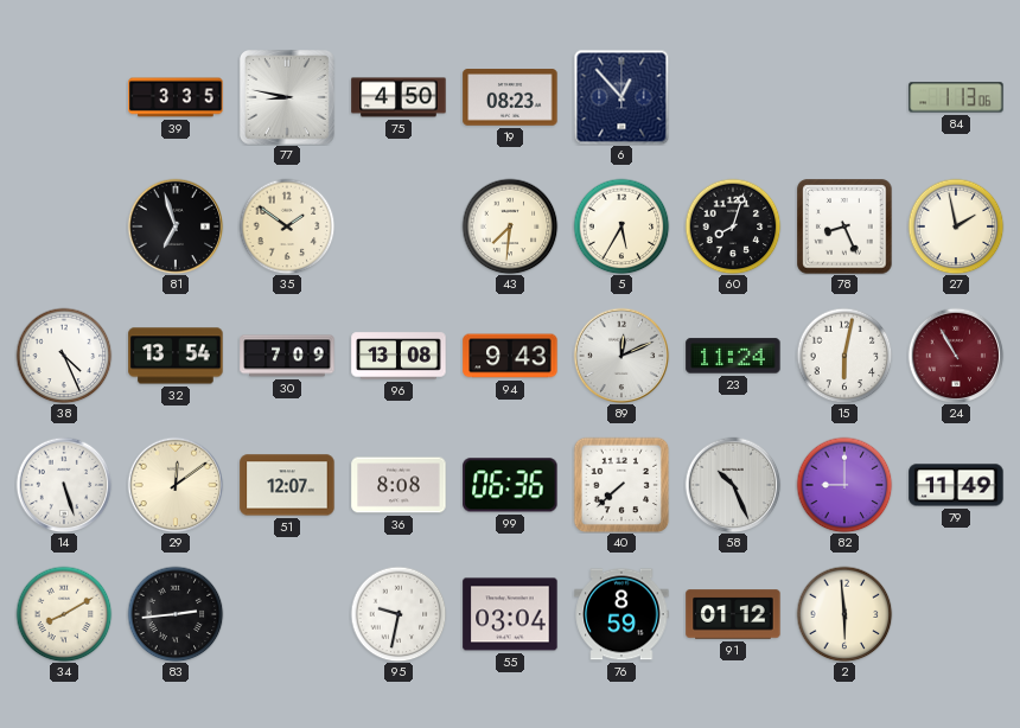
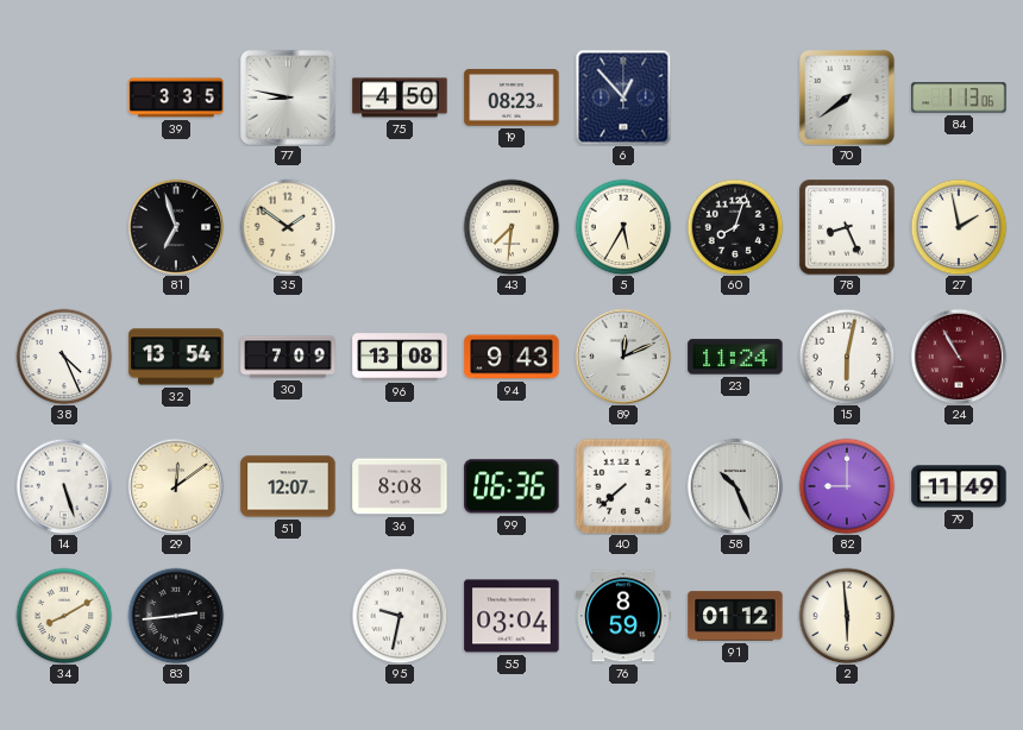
70: none -> 7:39 (848, 99)
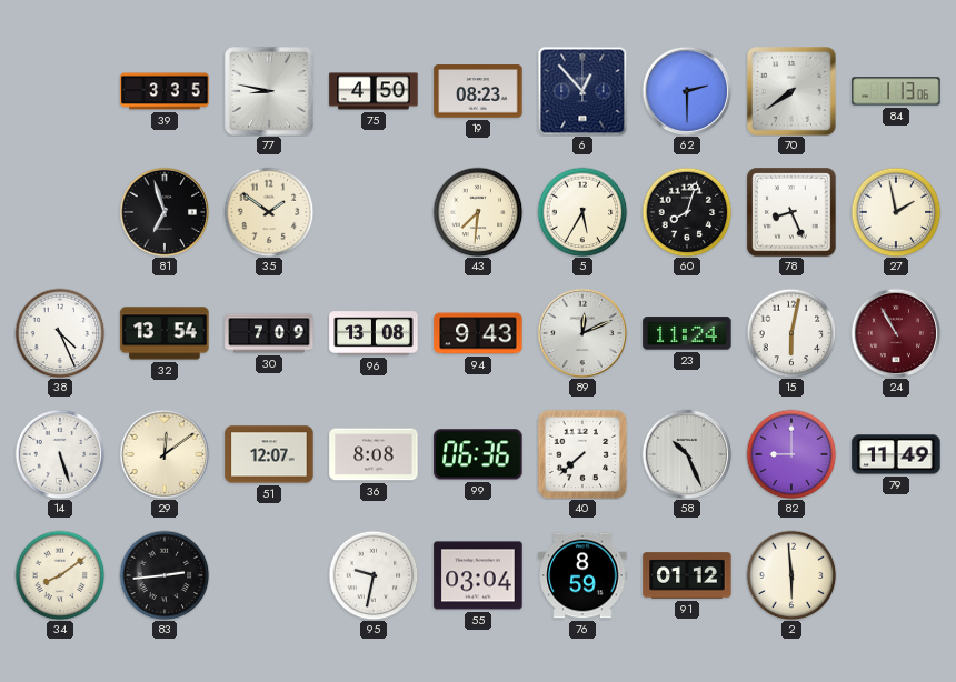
62: none -> 2:30 (687, 91)
34: 8:10 -> 8:09 (60, 575)
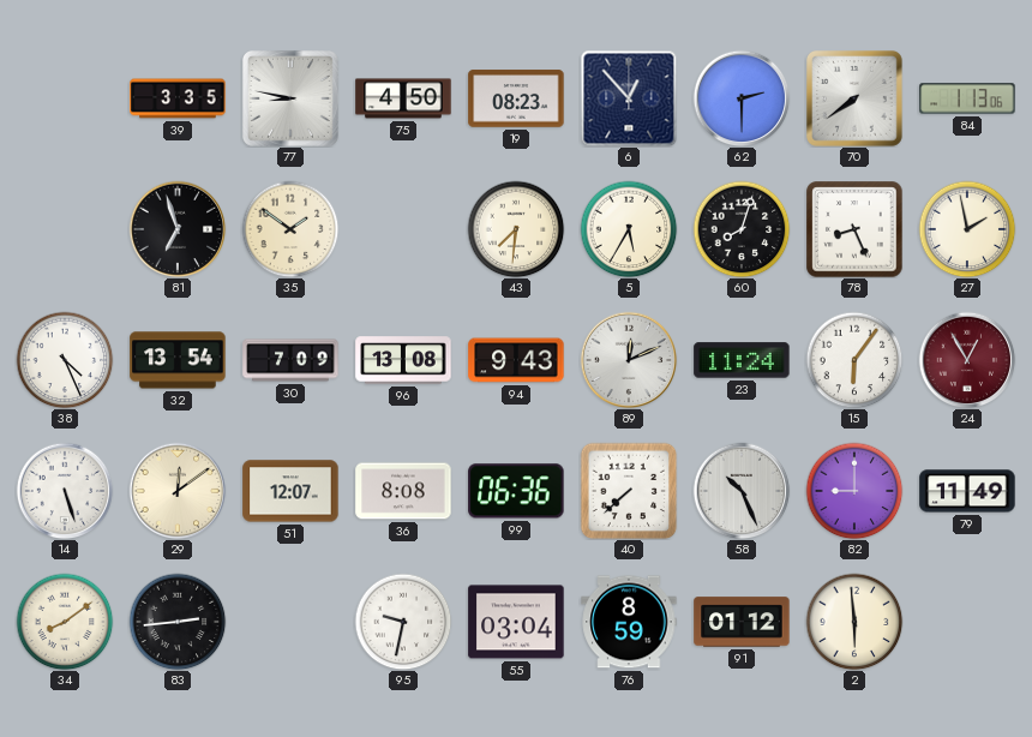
15: 6:02 -> 6:06 (854, 360)
24: 10:55 -> 12:55 (967, 360)
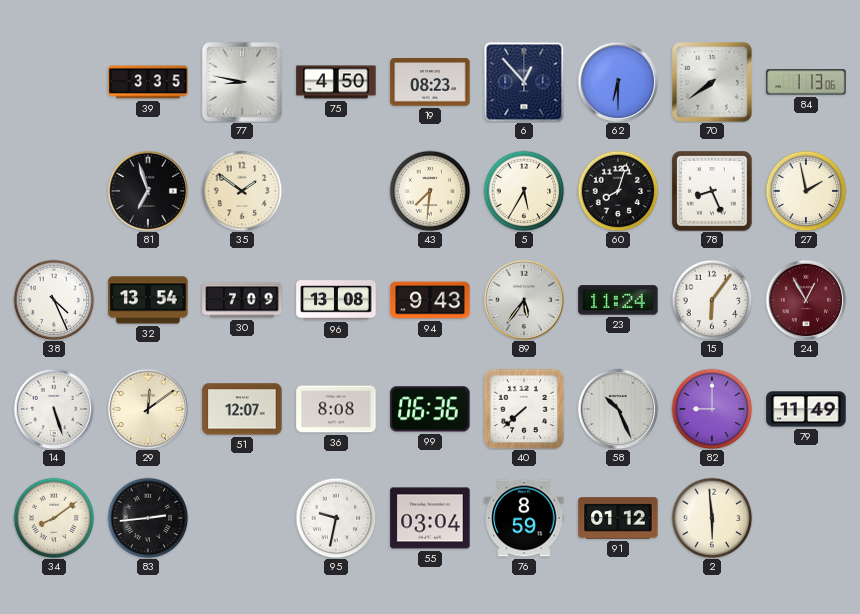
62: 2:30 -> 6:30 (618, 82)
89: 12:11 -> 5:36 (524, 300)
